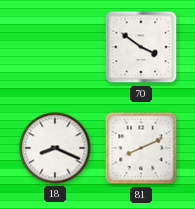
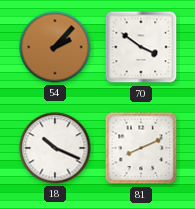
54: none -> 2:07 (55, 47)
18: 8:19 -> 10:19 (55, 148)
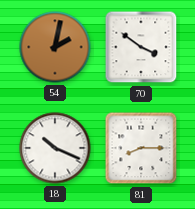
54: 2:07 -> 2:02 (55, 47)
81: 8:11 -> 8:15 (141, 148)
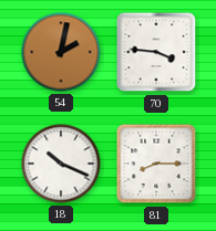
70: 3:51 -> 3:46 (156, 52)
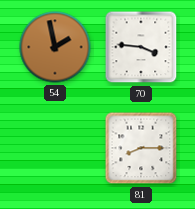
54: 2:02 -> 1:58 (55, 47)
18: 10:19 -> none (61, 164)
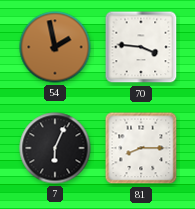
7: none -> 6:04 (55, 148)
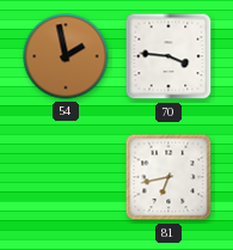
7: 6:04 -> none (55, 148)
81: 8:15 -> 6:43 (168, 177)
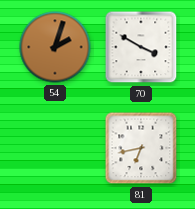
54: 1:58 -> 2:03 (55, 47)
70: 3:46 -> 3:50 (141, 47)
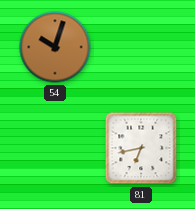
54: 2:03 -> 10:03 (55, 47)
70: 3:50 -> none (141, 47)
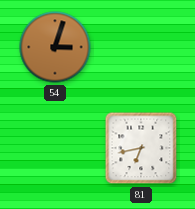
54: 10:03 -> 3:03 (55, 47)
